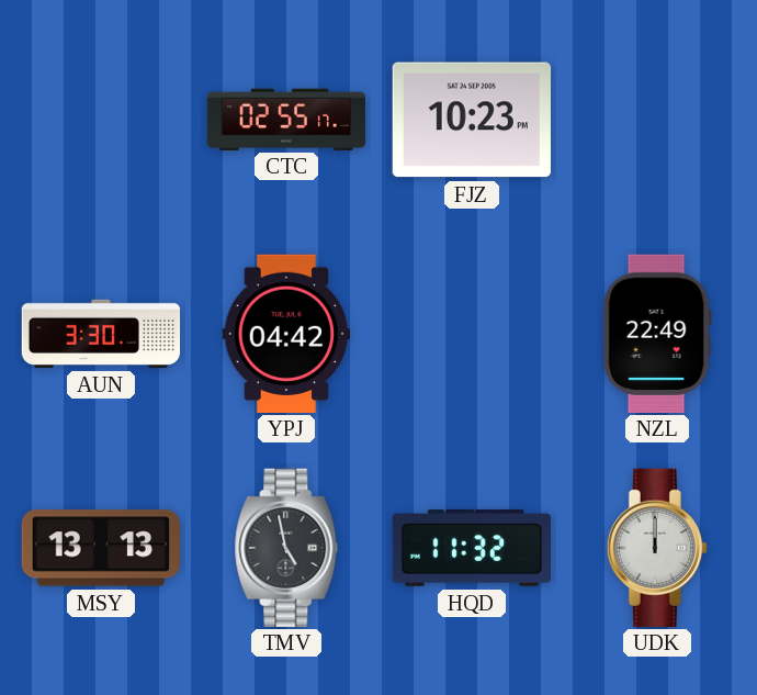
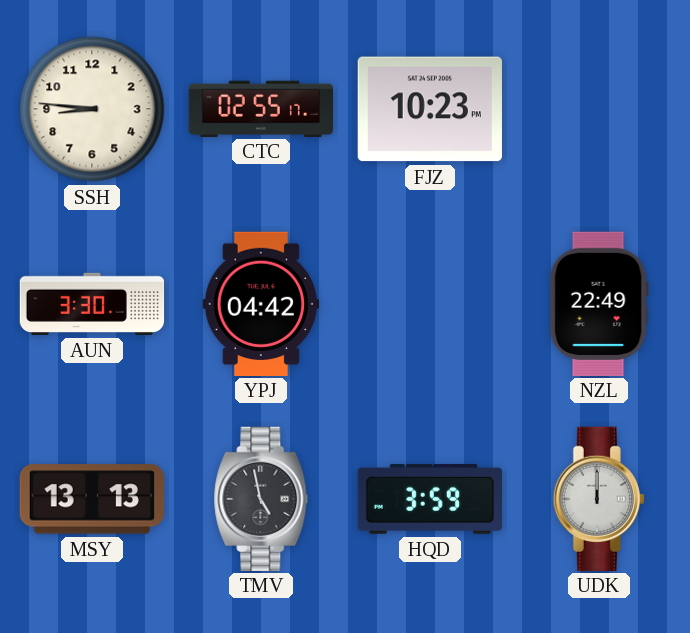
SSH: none -> 8:46 (92, 109)
HQD: 11:32 -> 3:59 (429, 499)
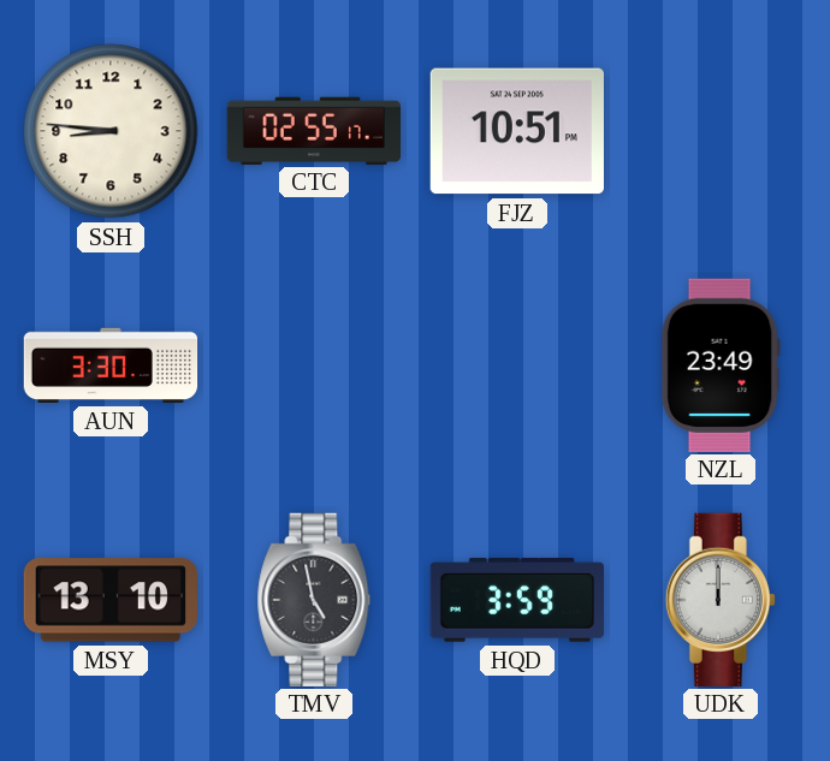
FJZ: 10:23 -> 10:51 (517, 131)
YPJ: 04:42 -> none (260, 303)
NZL: 22:49 -> 23:49 (721, 364)
MSY: 13:13 -> 13:10 (111, 600)
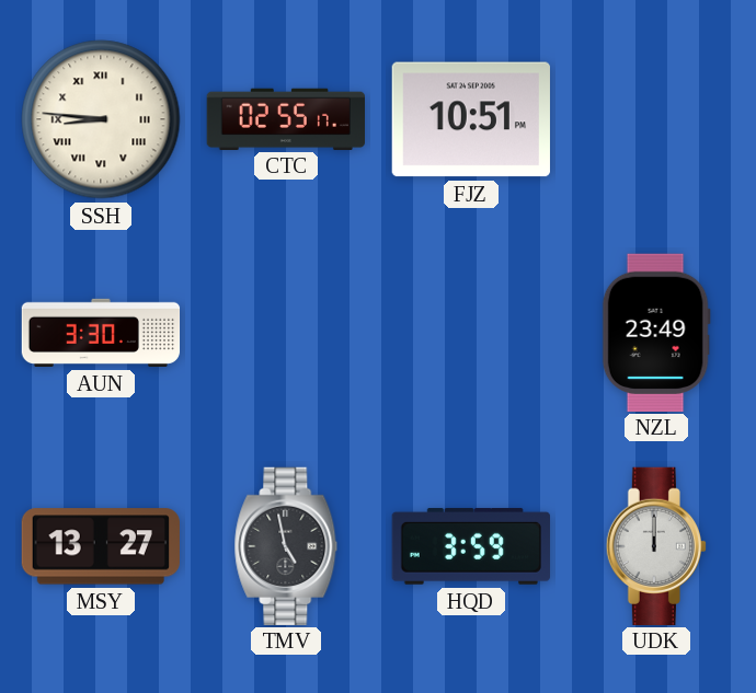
SSH numerals: Arabic -> Roman (101, 119)
MSY: 13:10 -> 13:27 (101, 546)
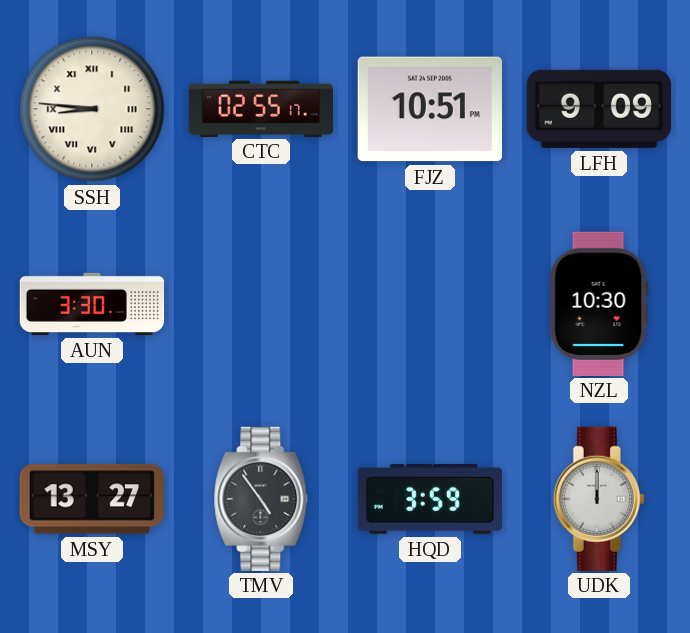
LFH: none -> 9:09 (599, 109)
NZL: 23:49 -> 10:30 (599, 303)
TMV: 4:58 -> 4:54 (261, 498)
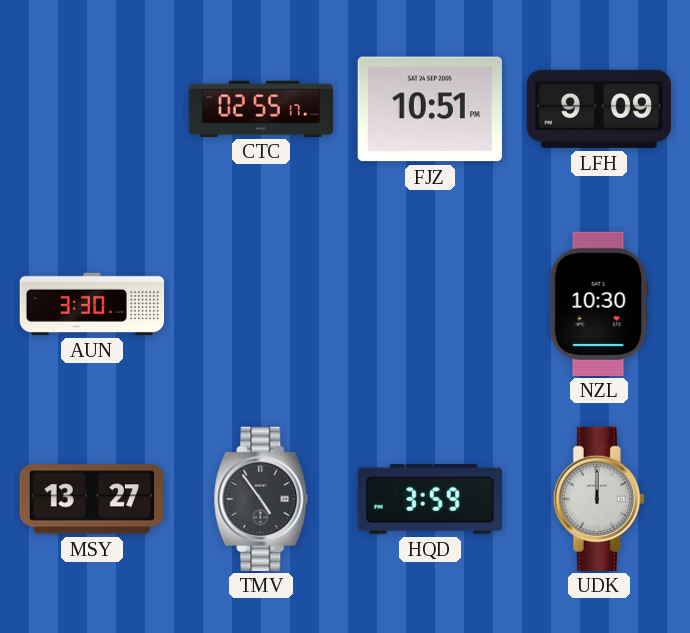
SSH: 8:46 -> none (92, 109)
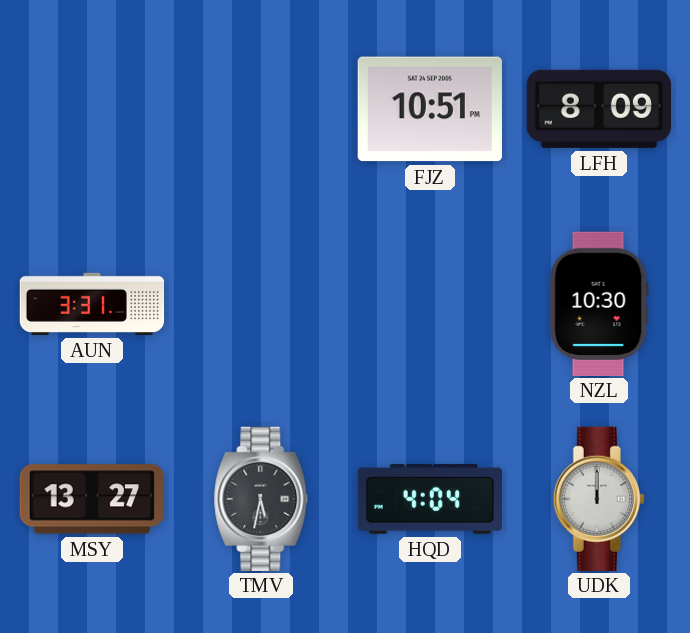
CTC: 02:55 -> none (260, 108)
LFH: 9:09 -> 8:09 (599, 109)
AUN: 3:30 -> 3:31 (92, 304)
TMV: 4:54 -> 5:32 (261, 498)
HQD: 3:59 -> 4:04 (429, 499)
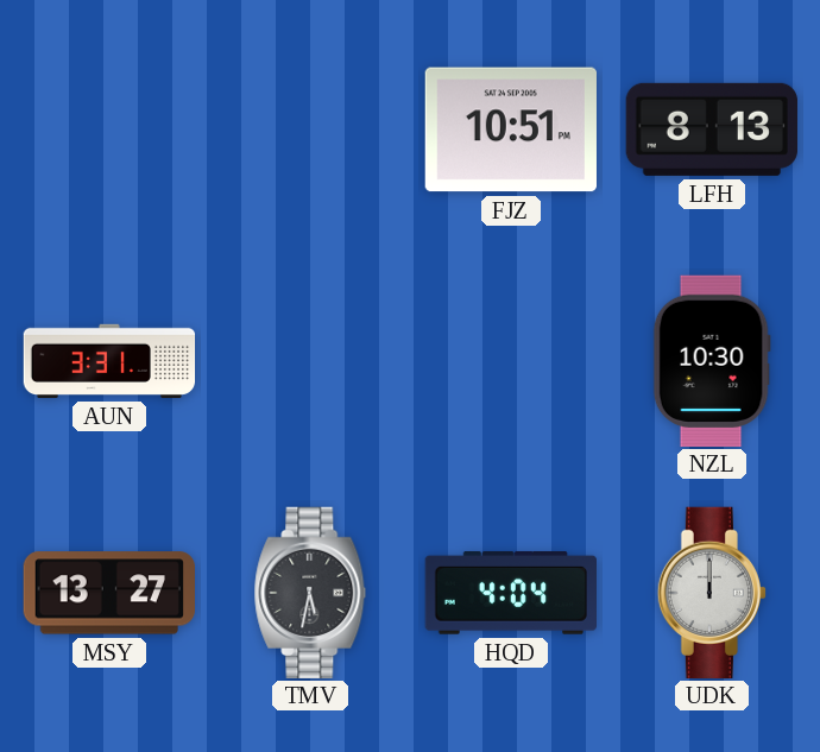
LFH: 8:09 -> 8:13 (712, 129)
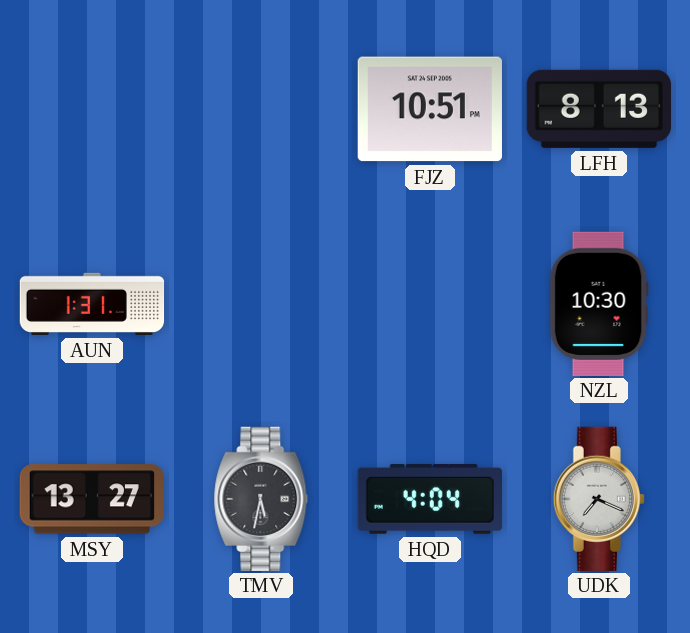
AUN: 3:31 -> 1:31 (92, 304)
UDK: 12:00 -> 7:19 (598, 498)
